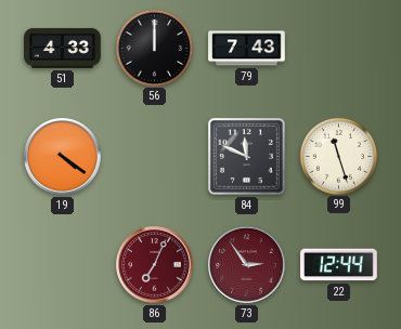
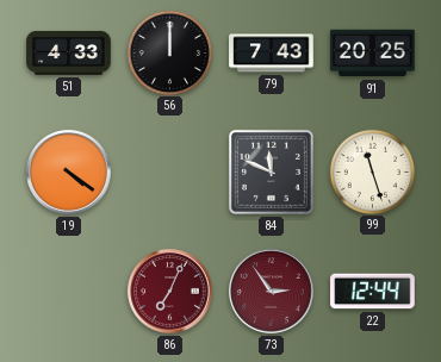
91: none -> 20:25 (373, 54)
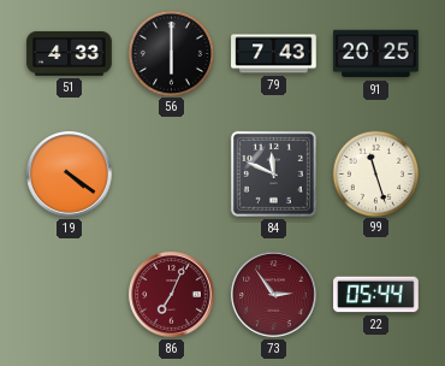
56: 12:00 -> 6:00 (171, 53)
22: 12:44 -> 05:44 (376, 295)
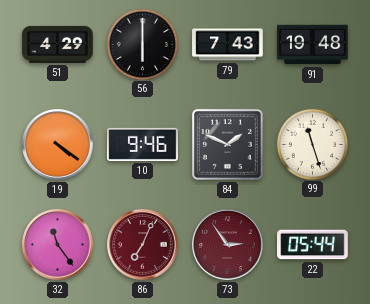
51: 4:33 -> 4:29 (58, 44)
91: 20:25 -> 19:48 (313, 45)
10: none -> 9:46 (143, 144)
84: 11:49 -> 1:49 (227, 144)
32: none -> 11:24 (58, 245)
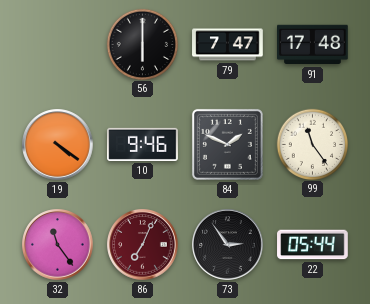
51: 4:29 -> none (58, 44)
79: 7:43 -> 7:47 (228, 45)
91: 19:48 -> 17:48 (313, 45)
99: 11:27 -> 11:24 (312, 144)
73 dial: burgundy -> black (228, 245)
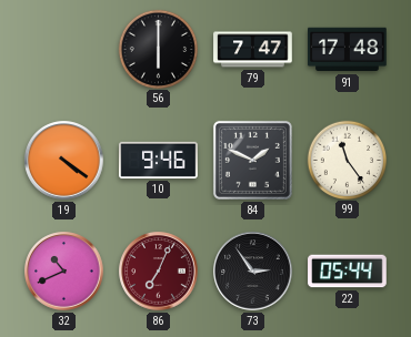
32: 11:24 -> 10:41 (64, 272)
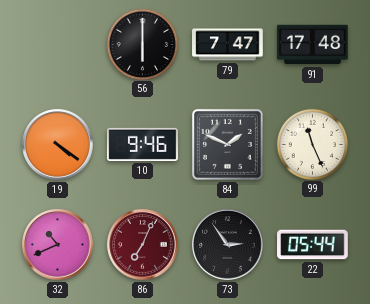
99: 11:24 -> 11:26 (312, 144)
